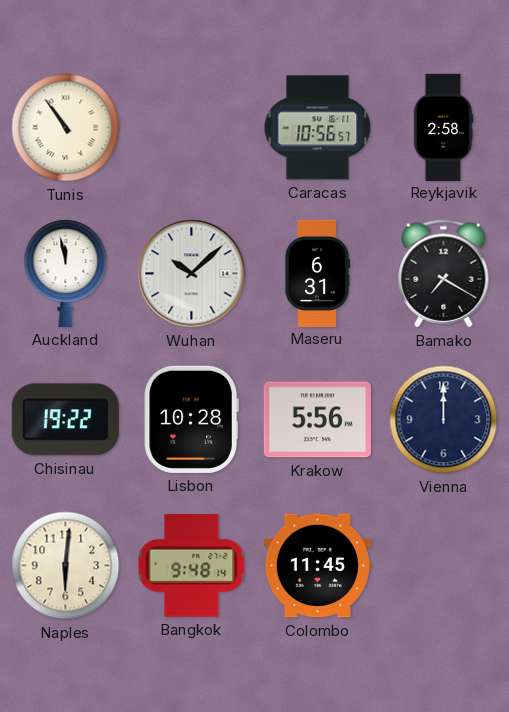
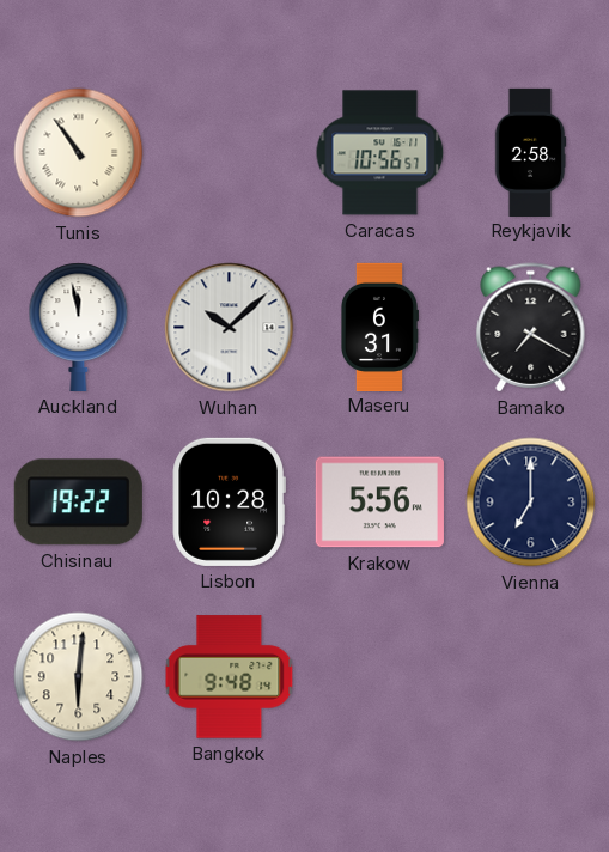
Vienna: 12:00 -> 7:00 (531, 503)
Colombo: 11:45 -> none (317, 566)
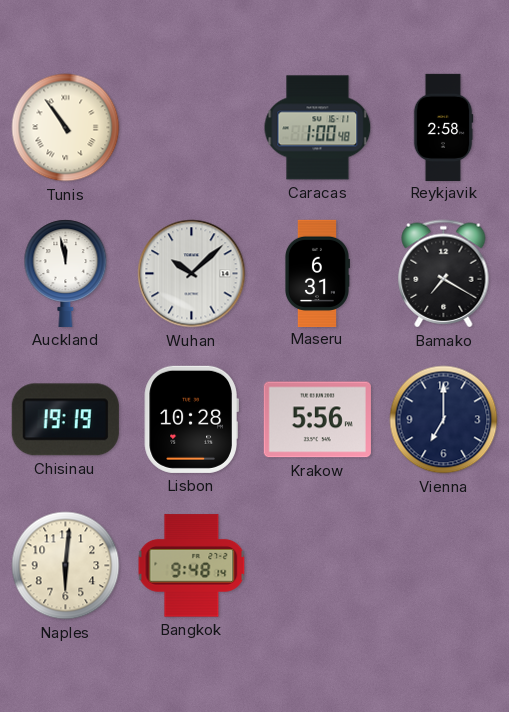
Caracas: 10:56 -> 1:00 (318, 128)
Chisinau: 19:22 -> 19:19 (65, 420)
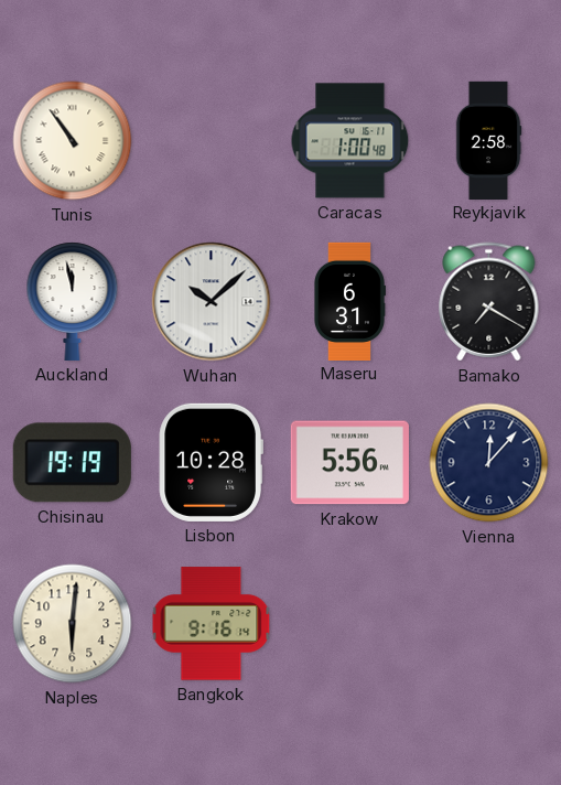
Vienna: 7:00 -> 12:07 (489, 463)
Bangkok: 9:48 -> 9:16 (212, 624)
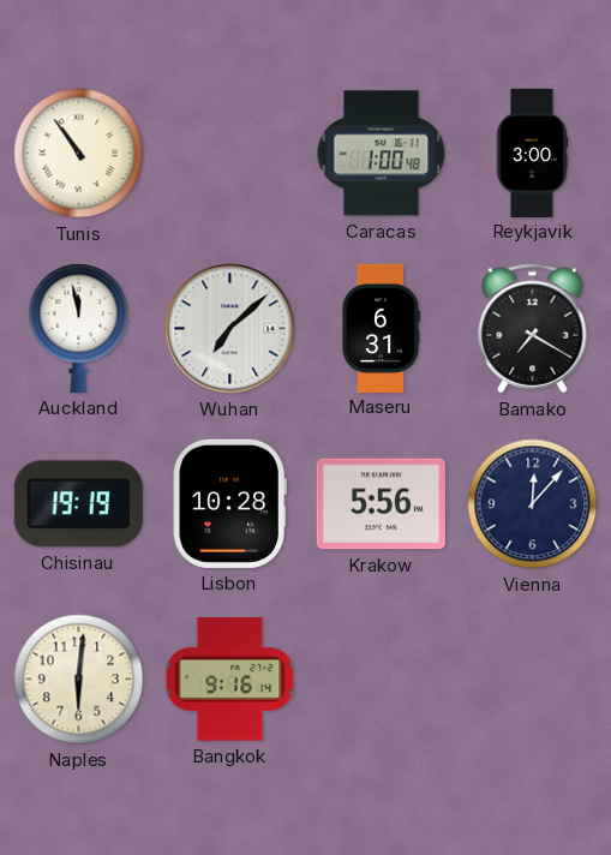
Reykjavik: 2:58 -> 3:00 (532, 153)
Wuhan: 10:08 -> 7:08 (230, 329)
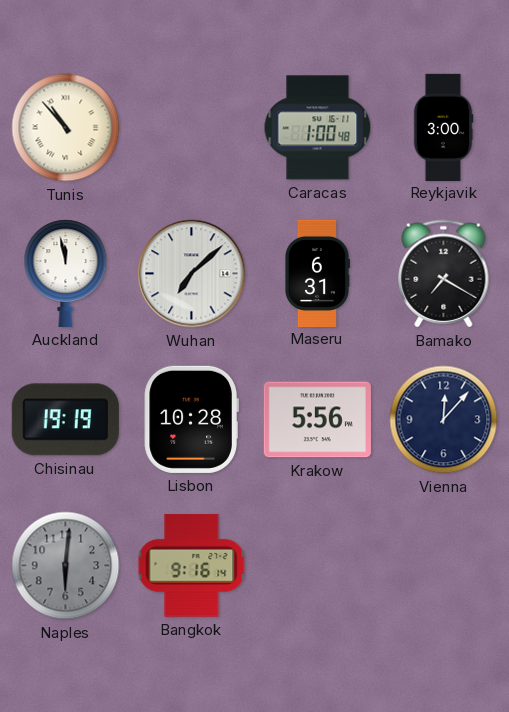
Tunis: 10:54 -> 10:53 (66, 128)
Naples dial: cream -> grey (66, 566)
